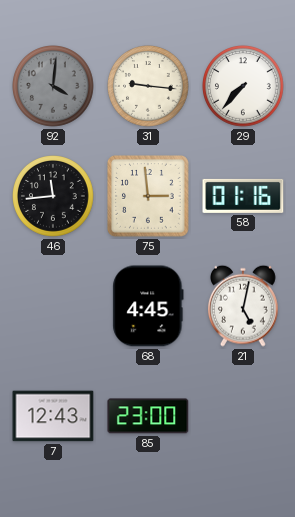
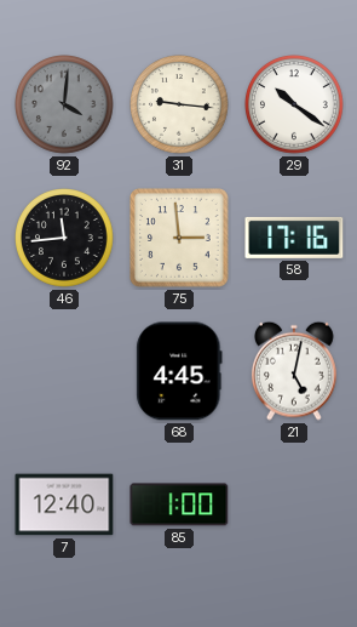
29: 7:37 -> 10:21 (295, 106)
58: 01:16 -> 17:16 (294, 238)
7: 12:43 -> 12:40 (64, 505)
85: 23:00 -> 1:00 (179, 505)
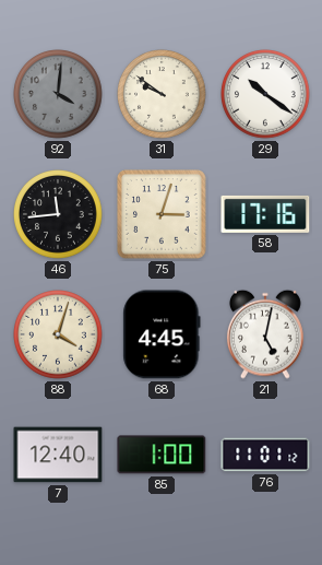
31: 9:16 -> 9:51 (163, 95)
75: 2:59 -> 3:03 (163, 215)
88: none -> 4:03 (59, 336)
76: none -> 11:01 (265, 455)
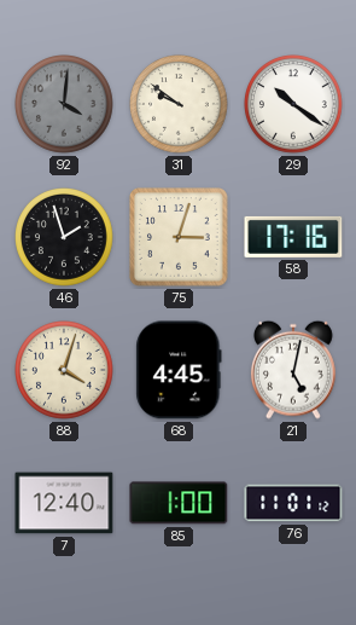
46: 11:44 -> 1:57 (65, 238)
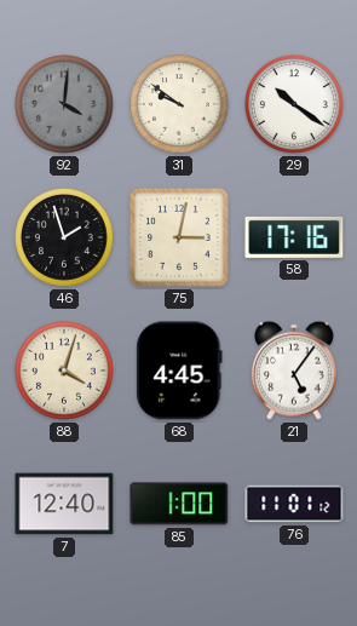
75: 3:03 -> 3:02 (180, 239)
21: 5:02 -> 5:06 (294, 371)
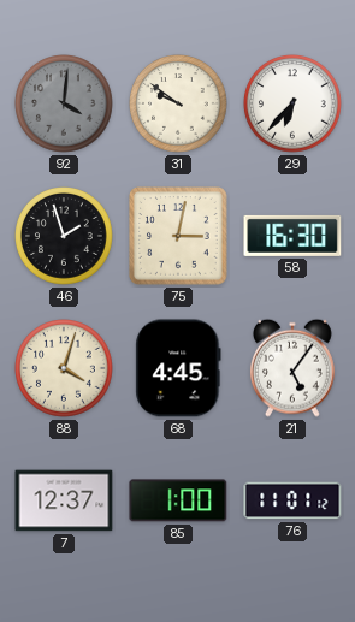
29: 10:21 -> 6:37 (294, 105)
58: 17:16 -> 16:30 (292, 236)
7: 12:40 -> 12:37 (64, 500)
